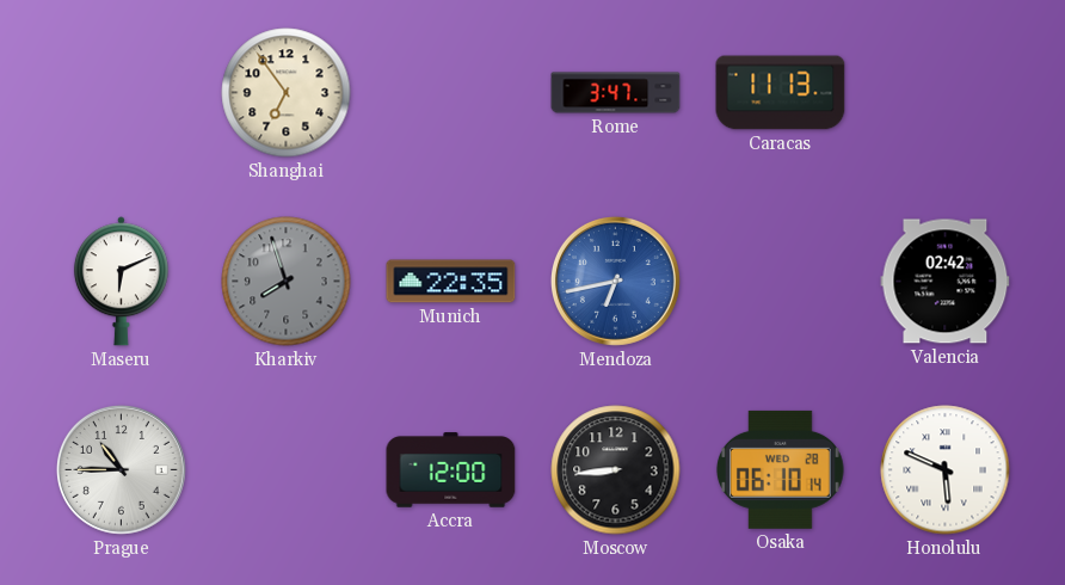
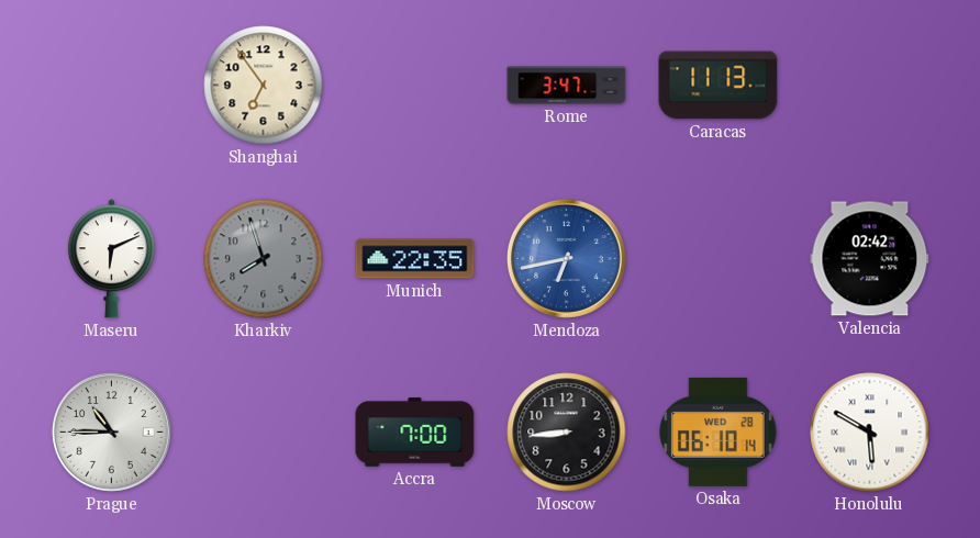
Accra: 12:00 -> 7:00 (415, 433)
Honolulu: 5:49 -> 5:50 (870, 433)
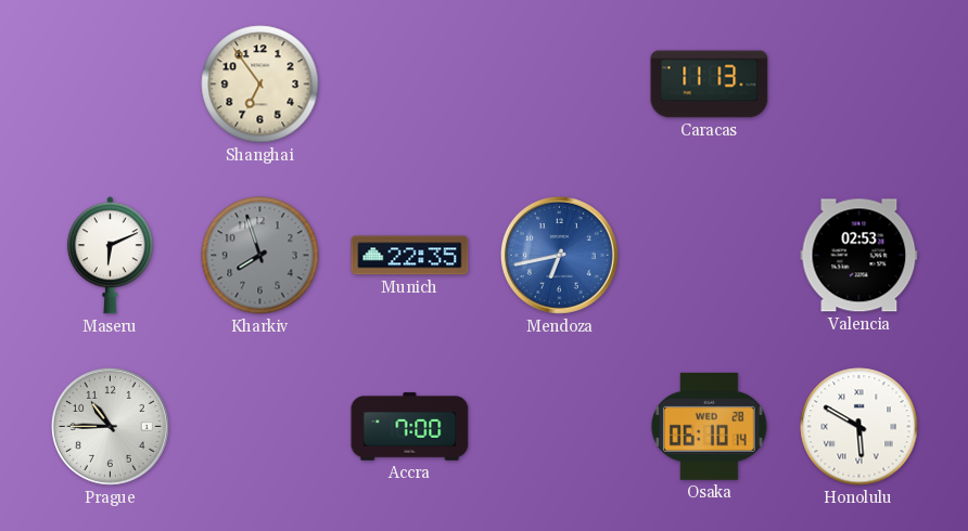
Rome: 3:47 -> none (567, 86)
Valencia: 02:42 -> 02:53 (859, 256)
Moscow: 8:44 -> none (567, 433)
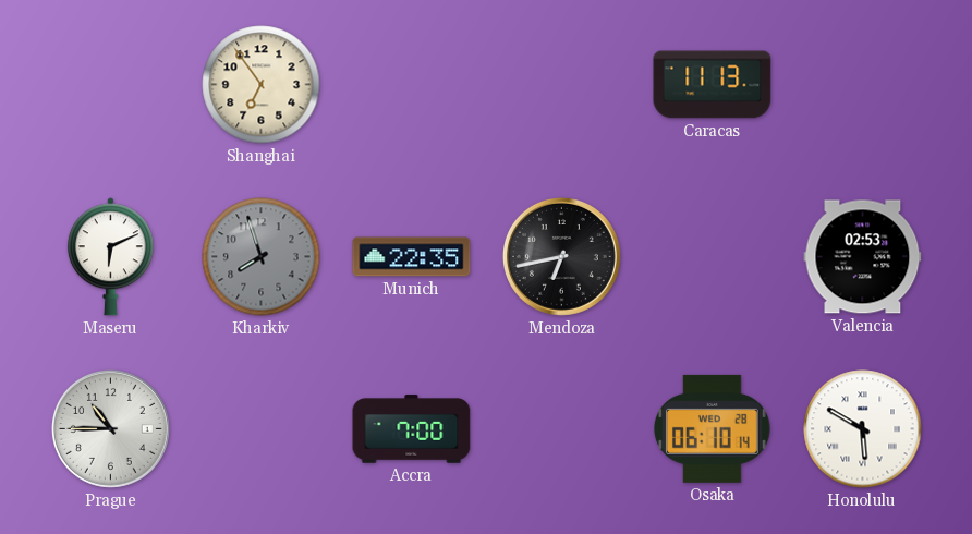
Mendoza dial: blue -> black (561, 256)
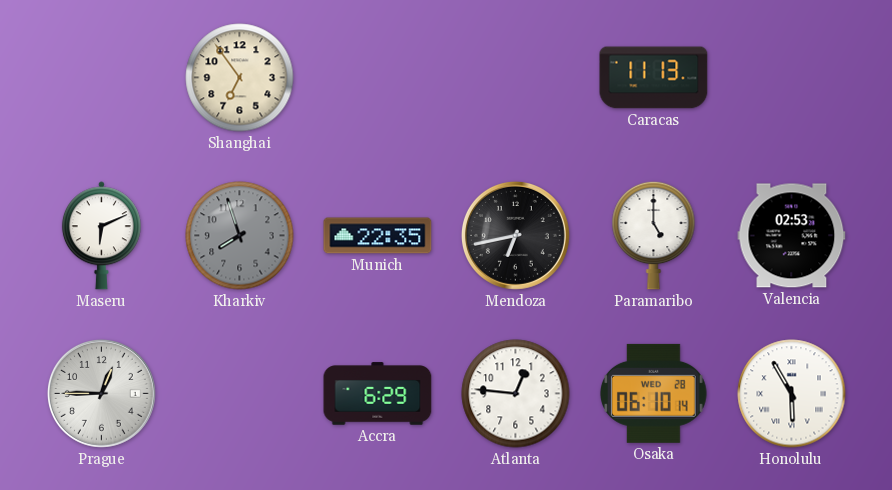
Paramaribo: none -> 5:00 (654, 235)
Prague: 10:45 -> 12:45 (101, 393)
Accra: 7:00 -> 6:29 (378, 394)
Atlanta: none -> 12:46 (516, 394)
Honolulu: 5:50 -> 5:55 (792, 394)
